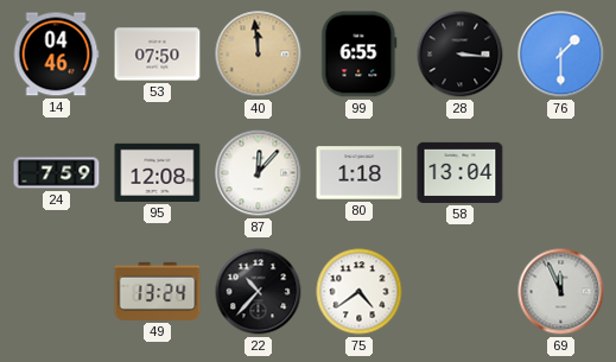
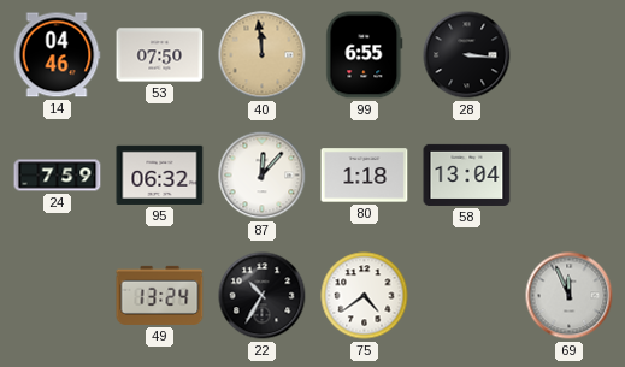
76: 1:30 -> none (561, 55)
95: 12:08 -> 06:32 (160, 174)
22: 10:37 -> 10:35 (263, 296)
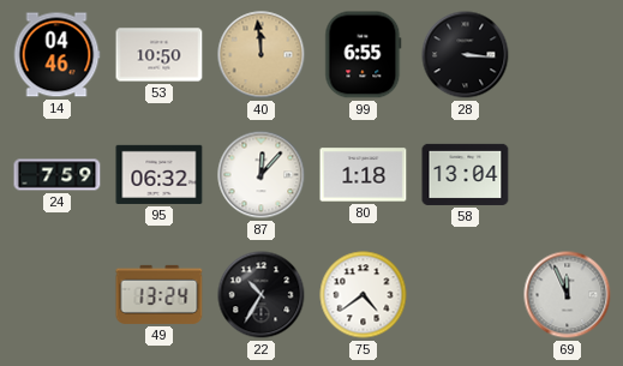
53: 07:50 -> 10:50 (160, 55)
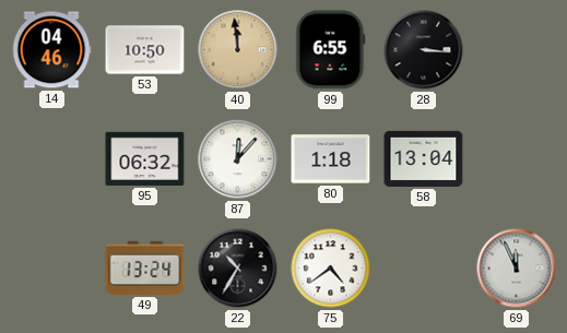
24: 7:59 -> none (58, 175)
